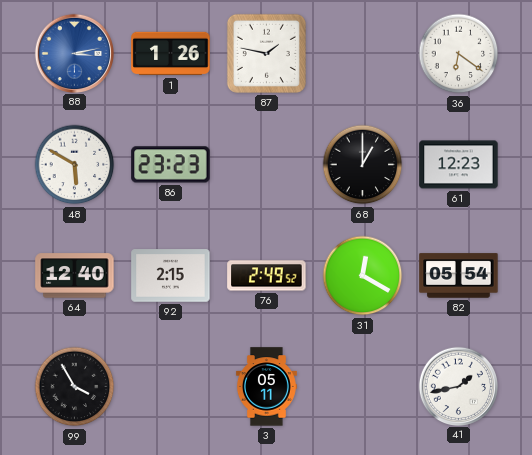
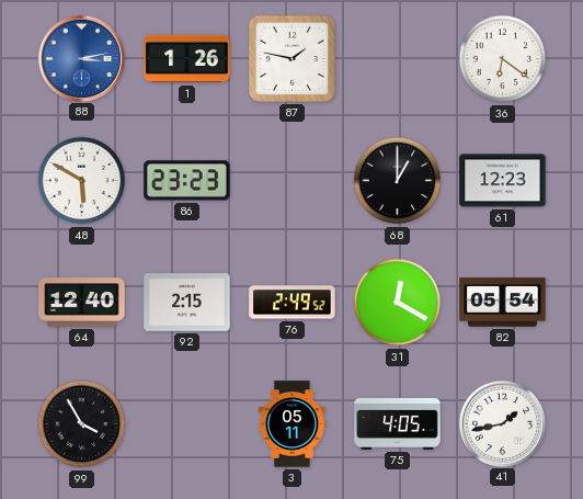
75: none -> 4:05 (398, 423)
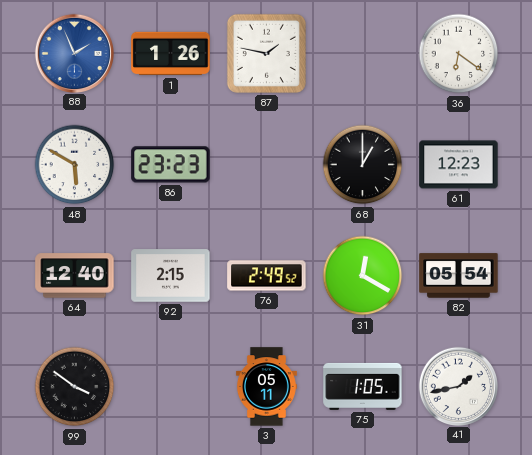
88: 3:13 -> 1:56 (74, 53)
99: 3:55 -> 3:51 (75, 387)
75: 4:05 -> 1:05 (363, 386)
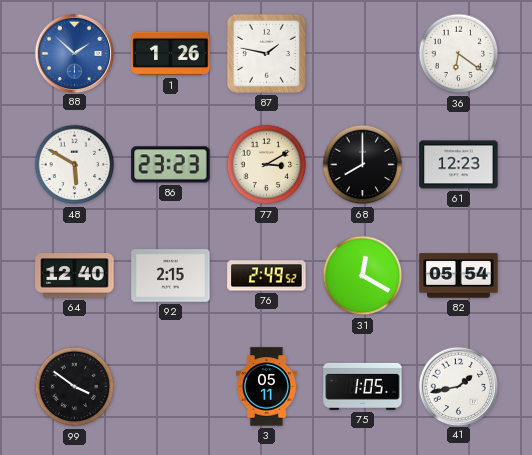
88: 1:56 -> 1:52 (74, 53)
77: none -> 3:10 (267, 165)
68: 1:00 -> 8:00 (363, 165)
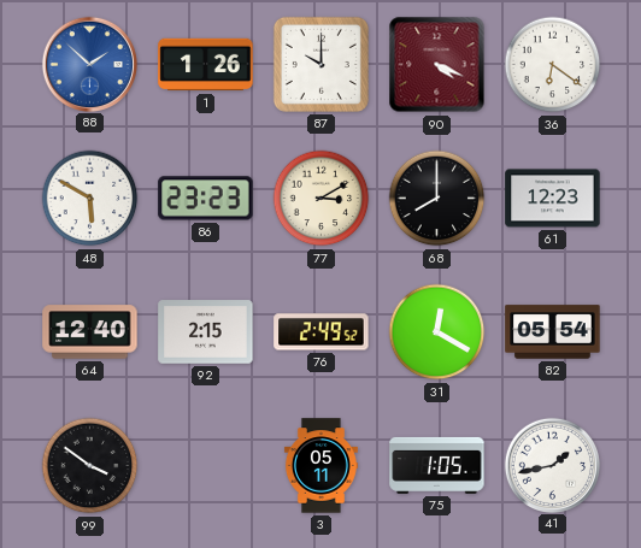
87: 1:47 -> 10:00 (320, 64)
90: none -> 4:19 (437, 65)
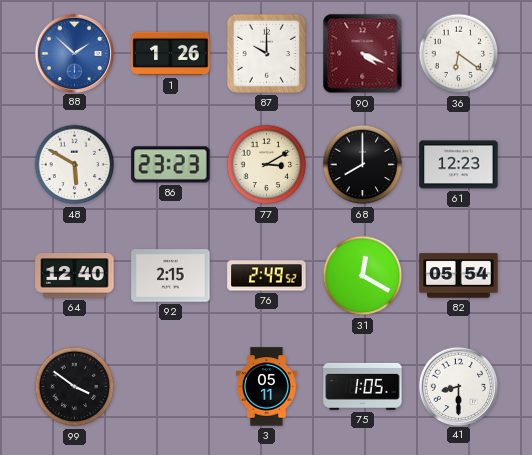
41: 1:43 -> 8:30 (458, 386)
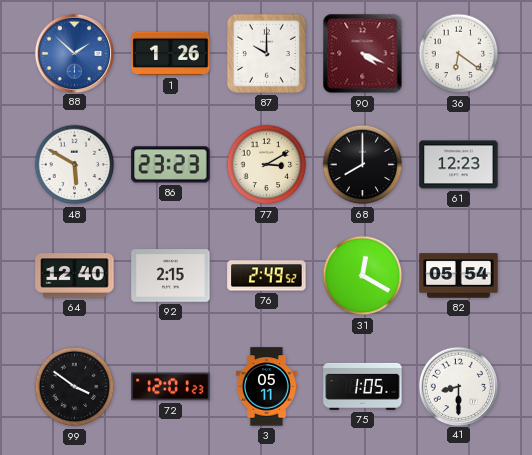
72: none -> 12:01 (171, 387)
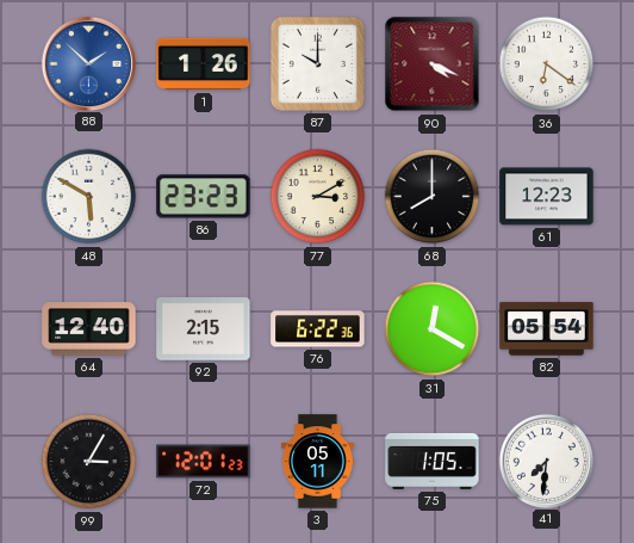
76: 2:49 -> 6:22 (318, 329)
99: 3:51 -> 3:05 (89, 462)
41: 8:30 -> 7:31 (546, 461)
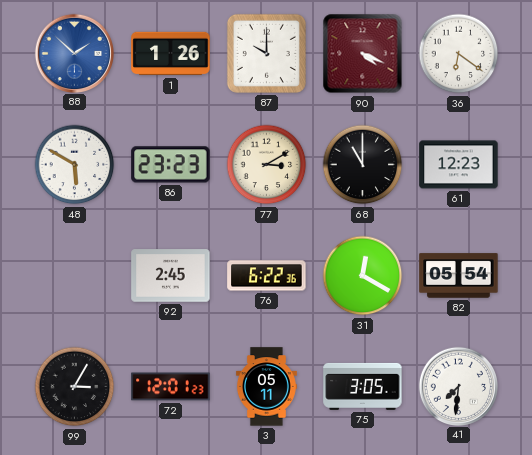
68: 8:00 -> 11:00 (363, 165)
64: 12:40 -> none (89, 329)
92: 2:15 -> 2:45 (171, 276)
75: 1:05 -> 3:05 (363, 386)
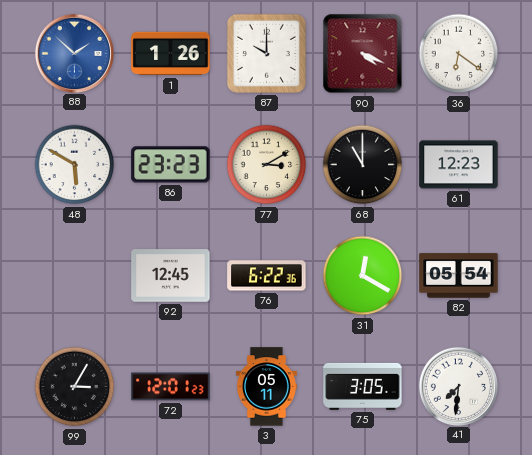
92: 2:45 -> 12:45 (171, 276)
